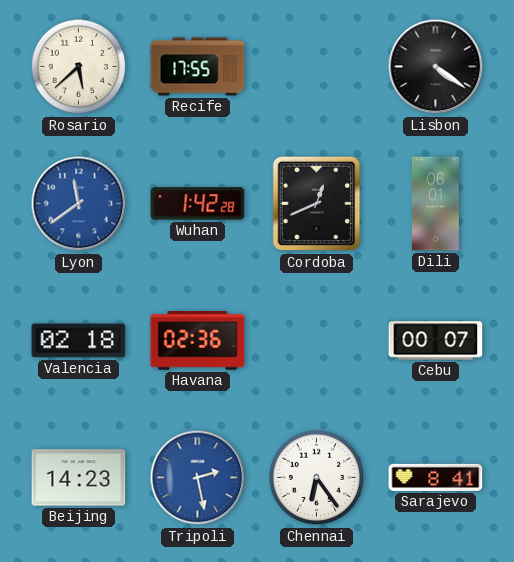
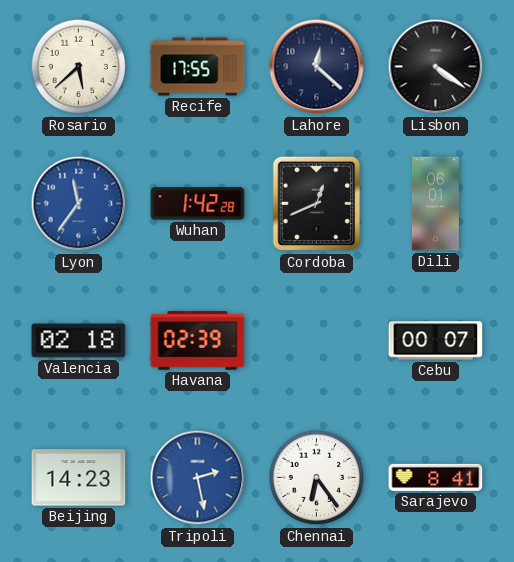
Lahore: none -> 12:22 (317, 67)
Lyon: 11:39 -> 11:36 (79, 204)
Havana: 02:36 -> 02:39 (198, 341)
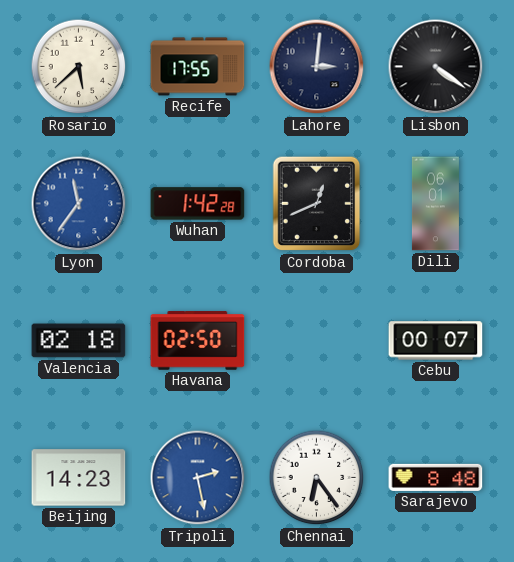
Lahore: 12:22 -> 3:01 (317, 67)
Havana: 02:39 -> 02:50 (198, 341)
Sarajevo: 8:41 -> 8:48 (436, 477)
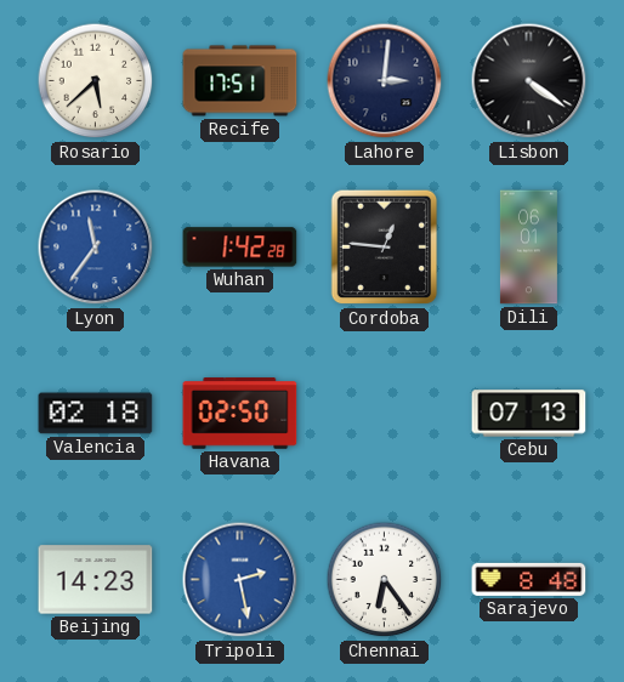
Recife: 17:55 -> 17:51 (240, 81)
Cordoba: 12:41 -> 12:46 (385, 248)
Cebu: 00:07 -> 07:13 (529, 414)
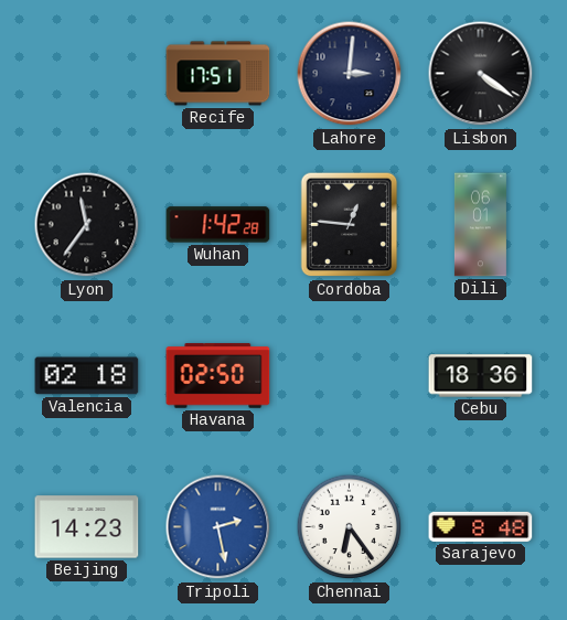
Rosario: 5:38 -> none (96, 81)
Lyon dial: blue -> black (87, 225)
Cebu: 07:13 -> 18:36 (481, 376)
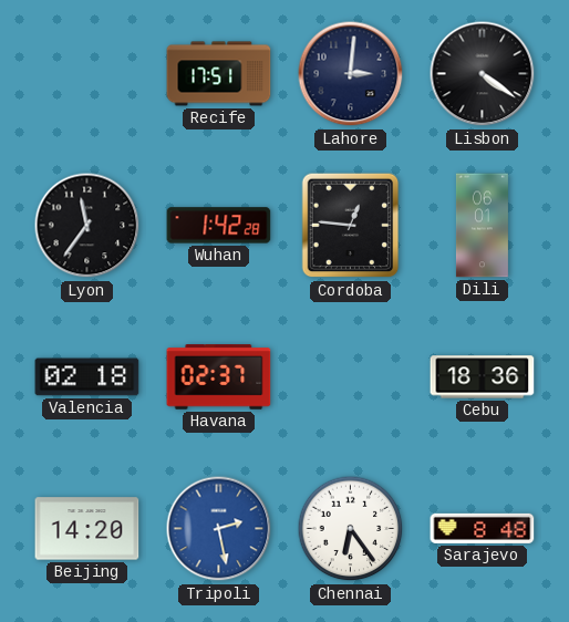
Havana: 02:50 -> 02:37 (219, 377)
Beijing: 14:23 -> 14:20 (87, 529)
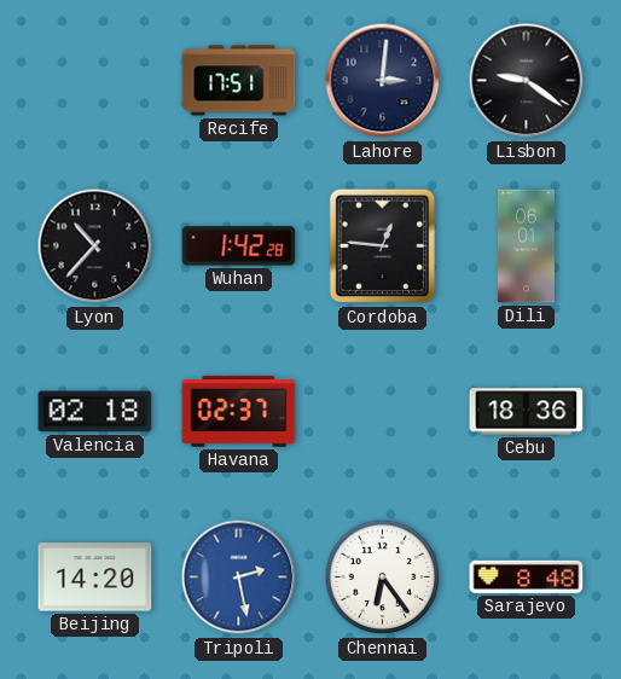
Lisbon: 4:21 -> 9:21 (527, 81)
Lyon: 11:36 -> 10:37 (95, 246)
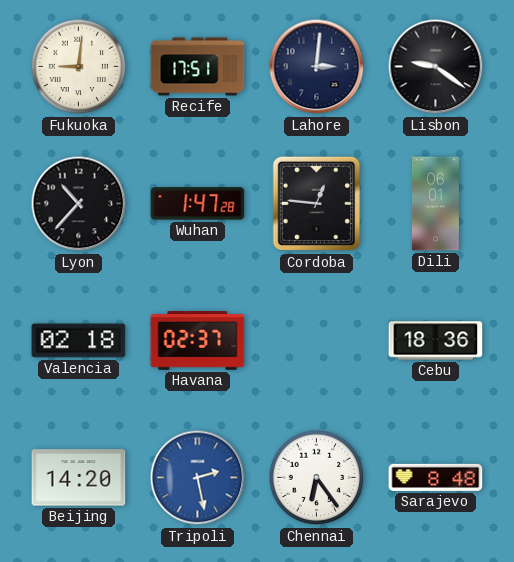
Fukuoka: none -> 9:01 (79, 67)
Wuhan: 1:42 -> 1:47 (198, 204)
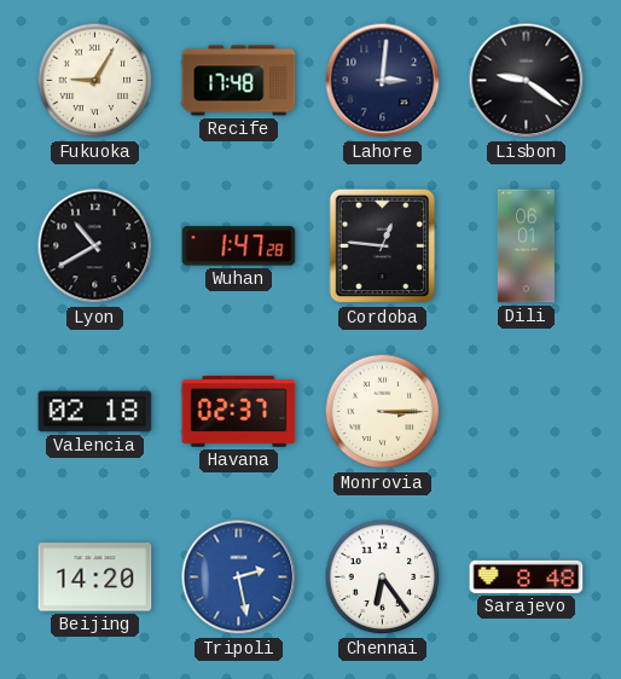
Fukuoka: 9:01 -> 9:05 (95, 81)
Recife: 17:51 -> 17:48 (239, 81)
Lyon: 10:37 -> 10:40 (95, 246)
Monrovia: none -> 3:15 (383, 412)
Cebu: 18:36 -> none (436, 341)
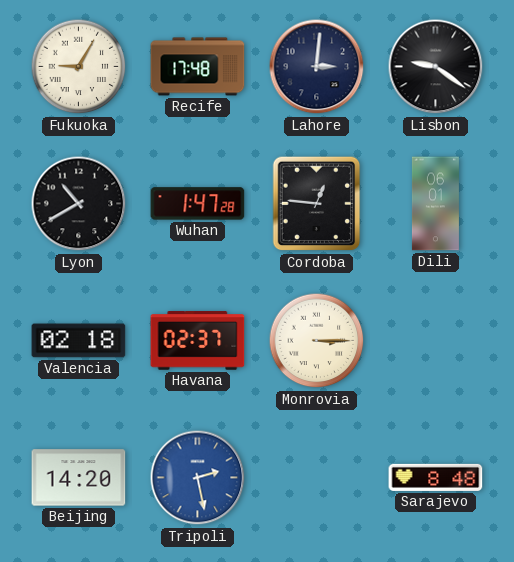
Chennai: 6:24 -> none (383, 578)
